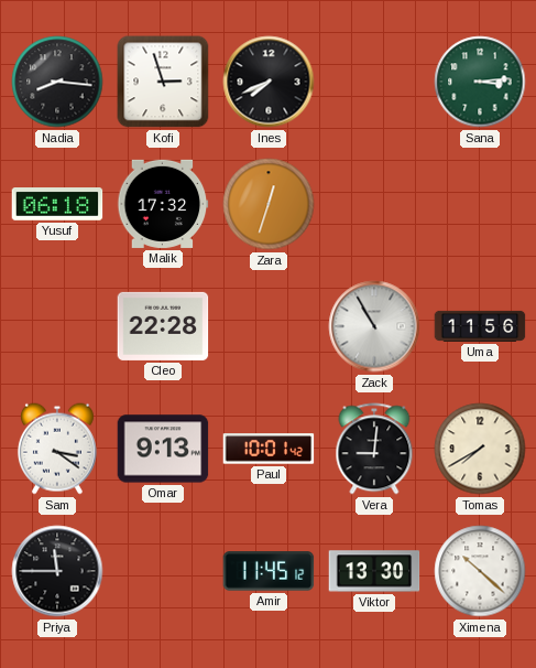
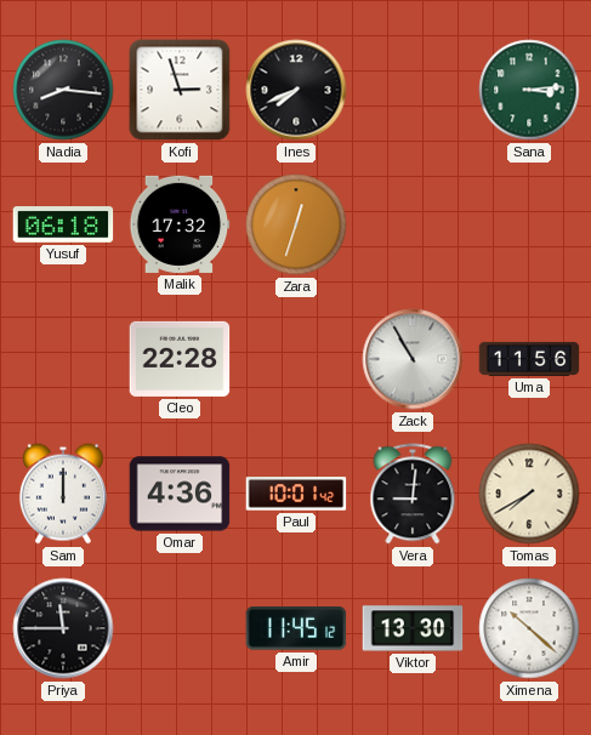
Sam: 3:21 -> 12:00 (63, 494)
Omar: 9:13 -> 4:36 (180, 494)
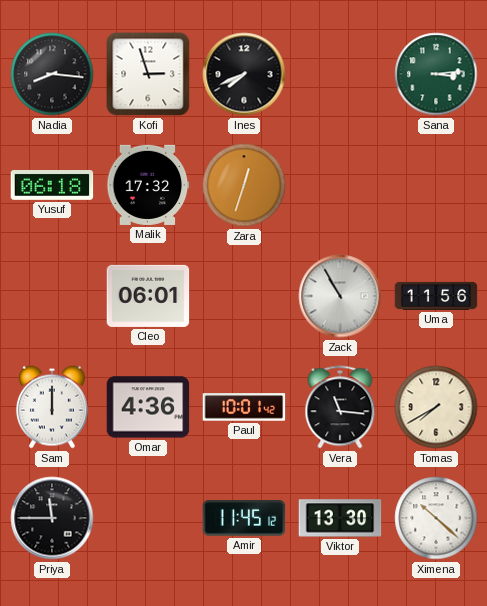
Cleo: 22:28 -> 06:01 (148, 296)
Vera: 9:01 -> 11:16 (340, 407)
